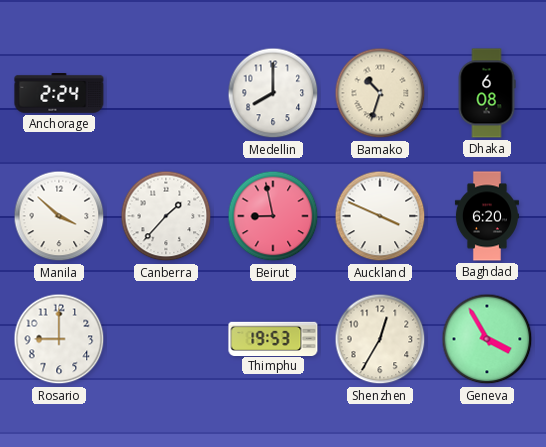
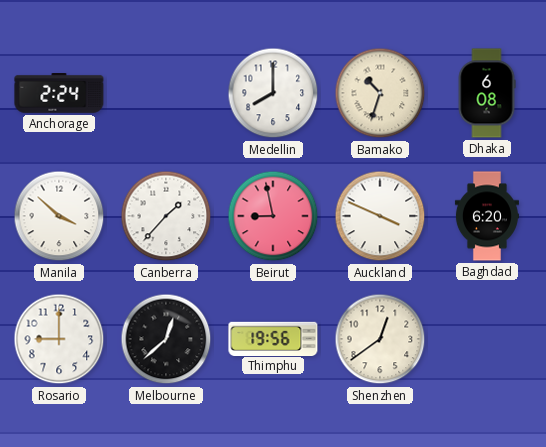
Melbourne: none -> 12:38 (166, 339)
Thimphu: 19:53 -> 19:56 (273, 338)
Shenzhen: 12:35 -> 12:39 (380, 339)
Geneva: 3:55 -> none (487, 339)
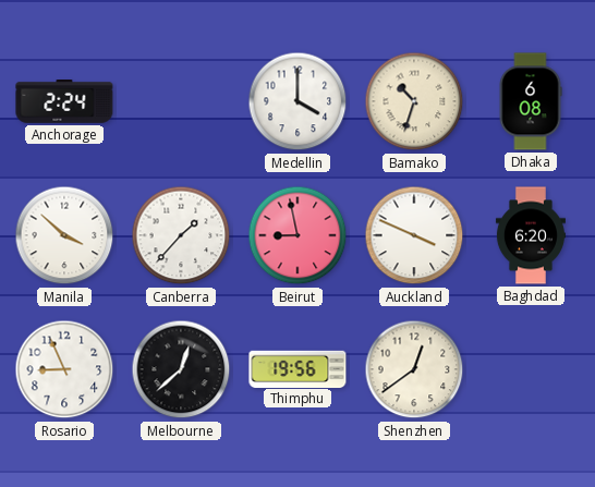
Medellin: 8:00 -> 4:00 (297, 101)
Rosario: 9:00 -> 8:56 (64, 369)
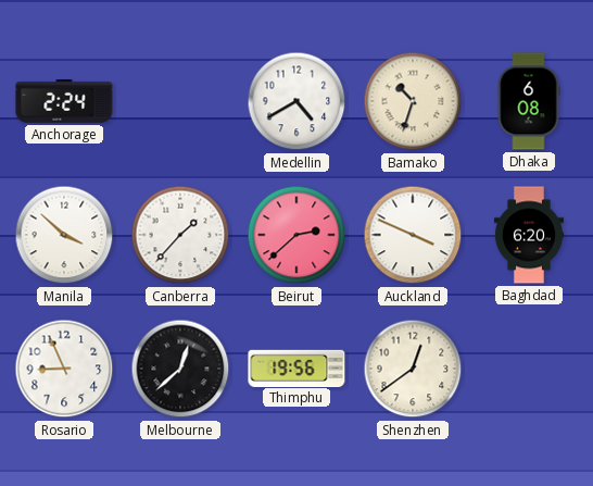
Medellin: 4:00 -> 4:40 (296, 101)
Beirut: 8:58 -> 2:38 (296, 235)
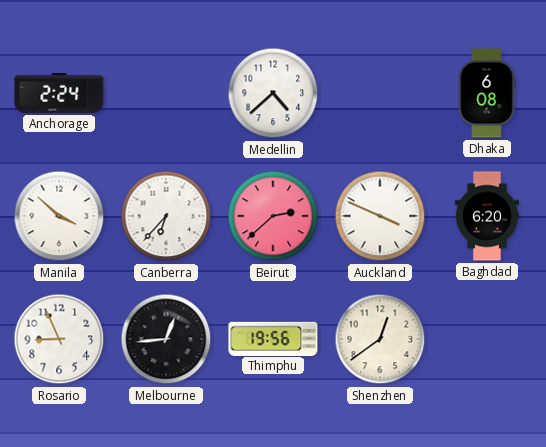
Medellin: 4:40 -> 4:38 (273, 93)
Bamako: 10:33 -> none (413, 101)
Canberra: 1:37 -> 6:37 (166, 216)
Melbourne: 12:38 -> 12:44 (166, 339)
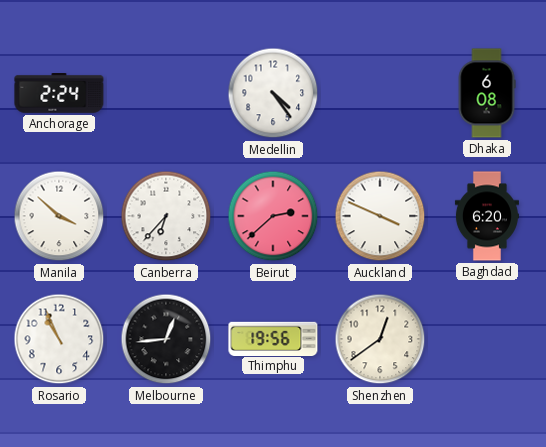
Medellin: 4:38 -> 4:24 (273, 93)
Rosario: 8:56 -> 10:56 (59, 339)
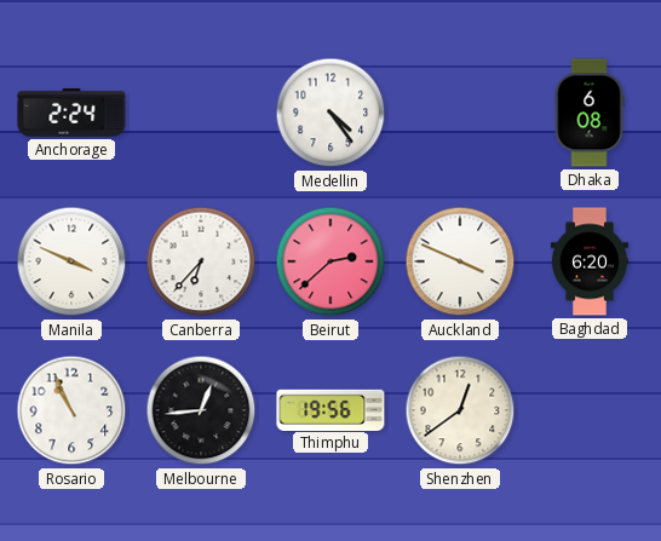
Manila: 3:52 -> 3:49 (71, 261)
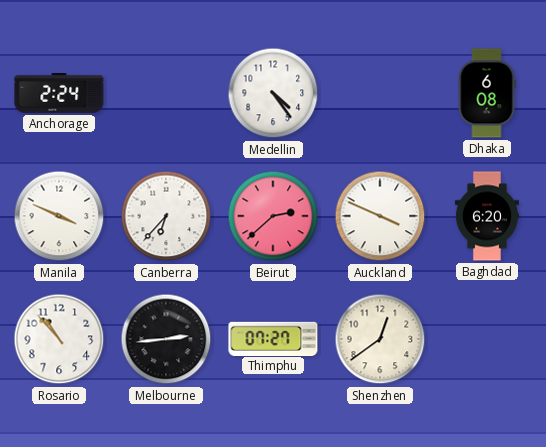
Rosario: 10:56 -> 10:53 (59, 339)
Melbourne: 12:44 -> 2:44 (166, 339)
Thimphu: 19:56 -> 07:27 (273, 338)
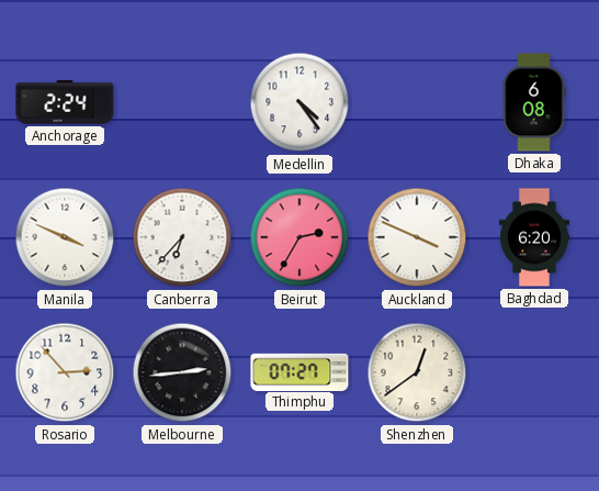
Beirut: 2:38 -> 2:35 (299, 237)
Rosario: 10:53 -> 2:53 (65, 372)
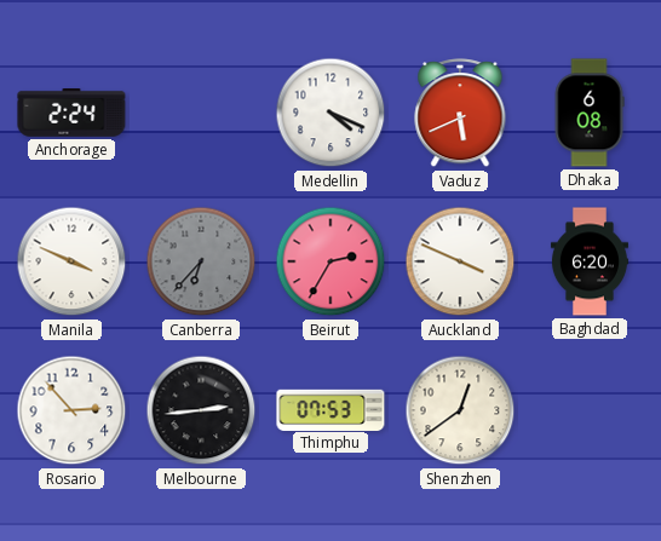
Medellin: 4:24 -> 4:19 (330, 113)
Vaduz: none -> 5:41 (460, 114)
Canberra dial: white -> grey (201, 261)
Thimphu: 07:27 -> 07:53 (330, 409)
